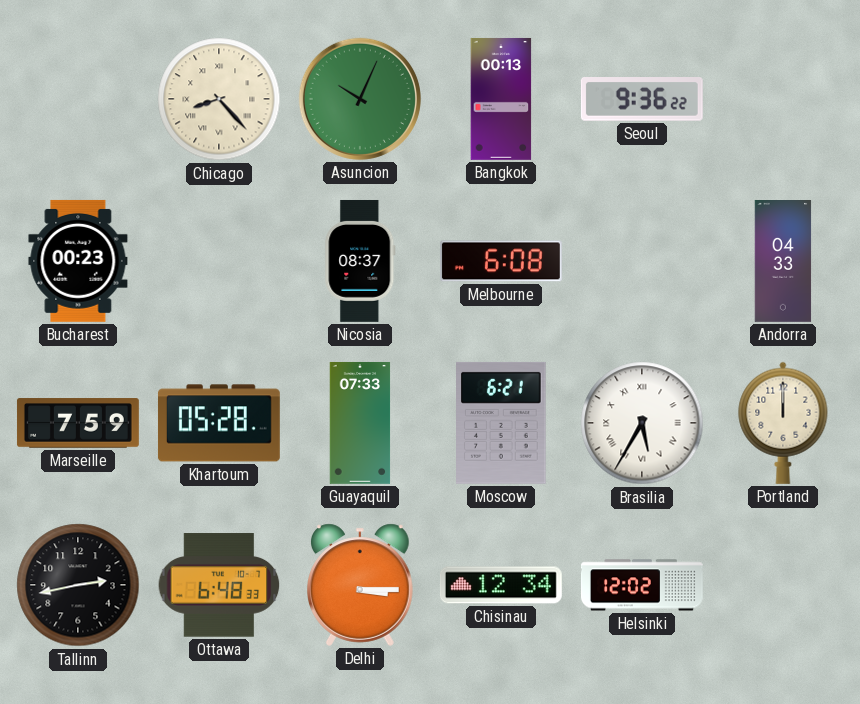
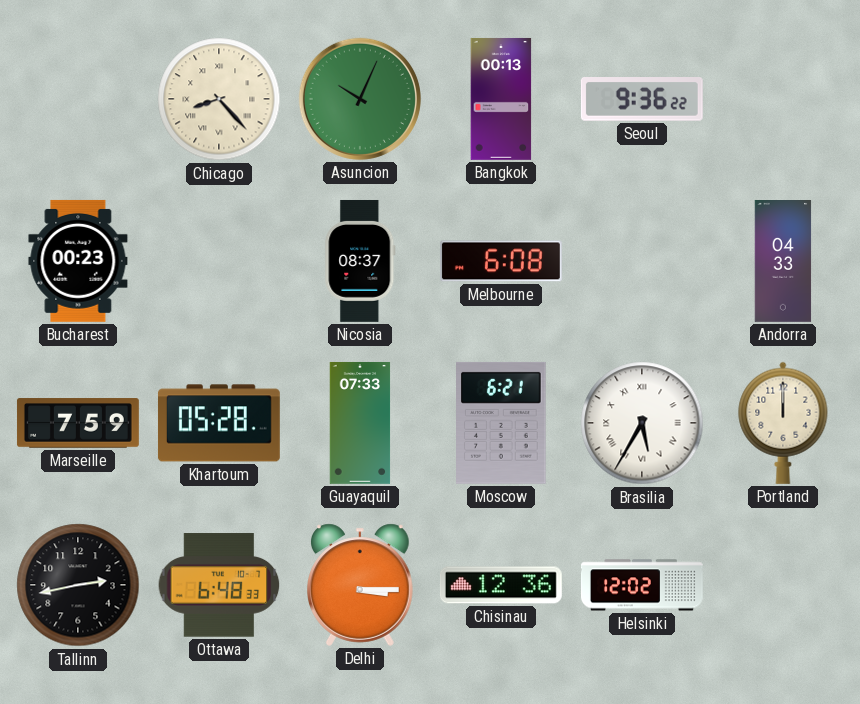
Chisinau: 12:34 -> 12:36 (501, 585)
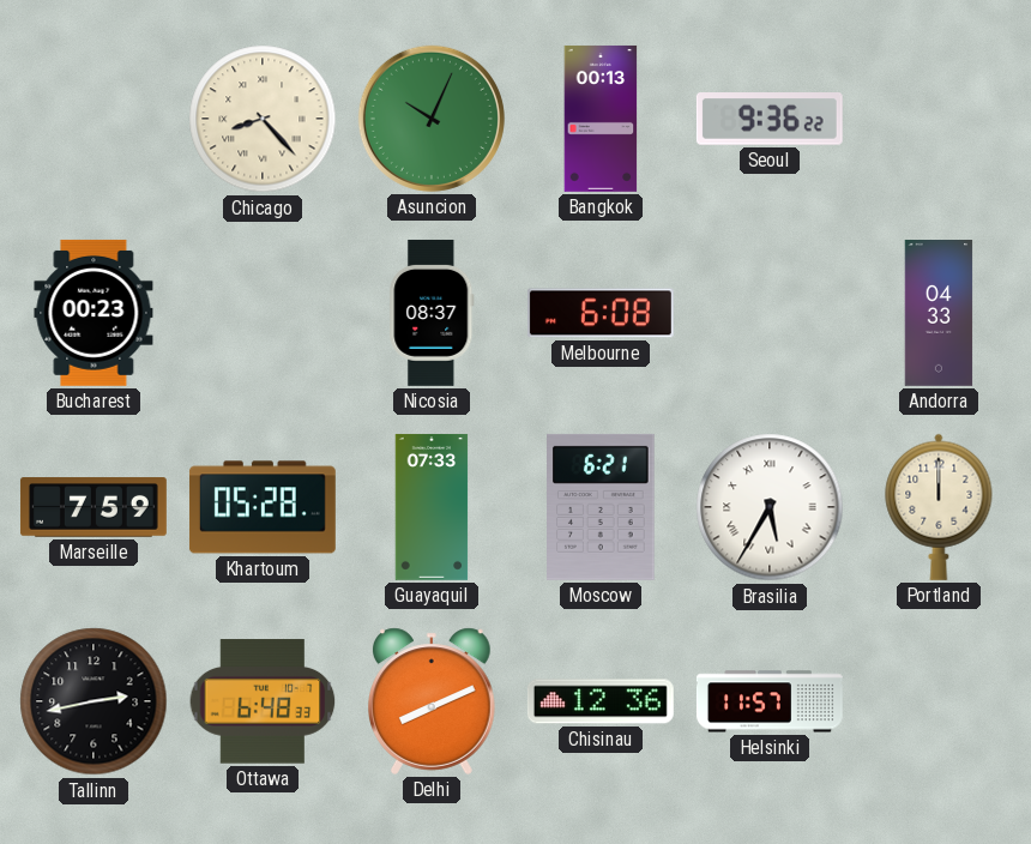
Delhi: 3:15 -> 8:11 (433, 701)
Helsinki: 12:02 -> 11:57 (770, 701)
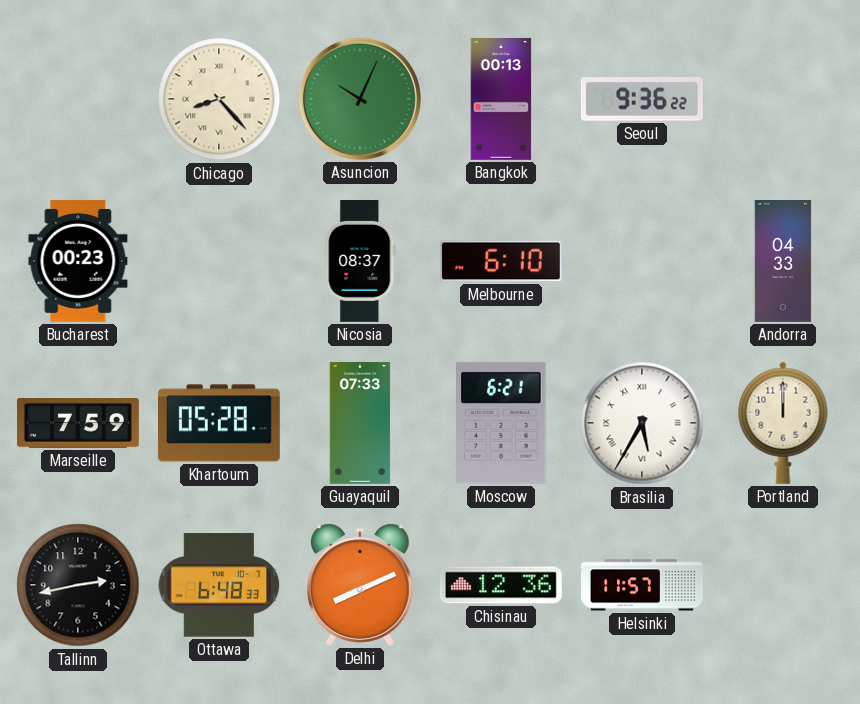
Melbourne: 6:08 -> 6:10 (501, 261)
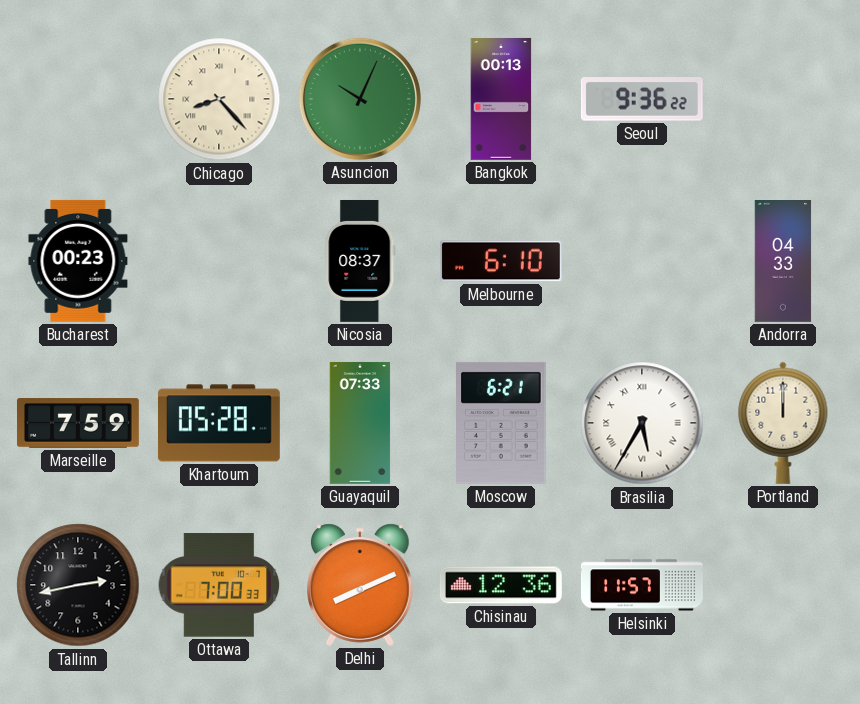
Ottawa: 6:48 -> 7:00 (219, 585)
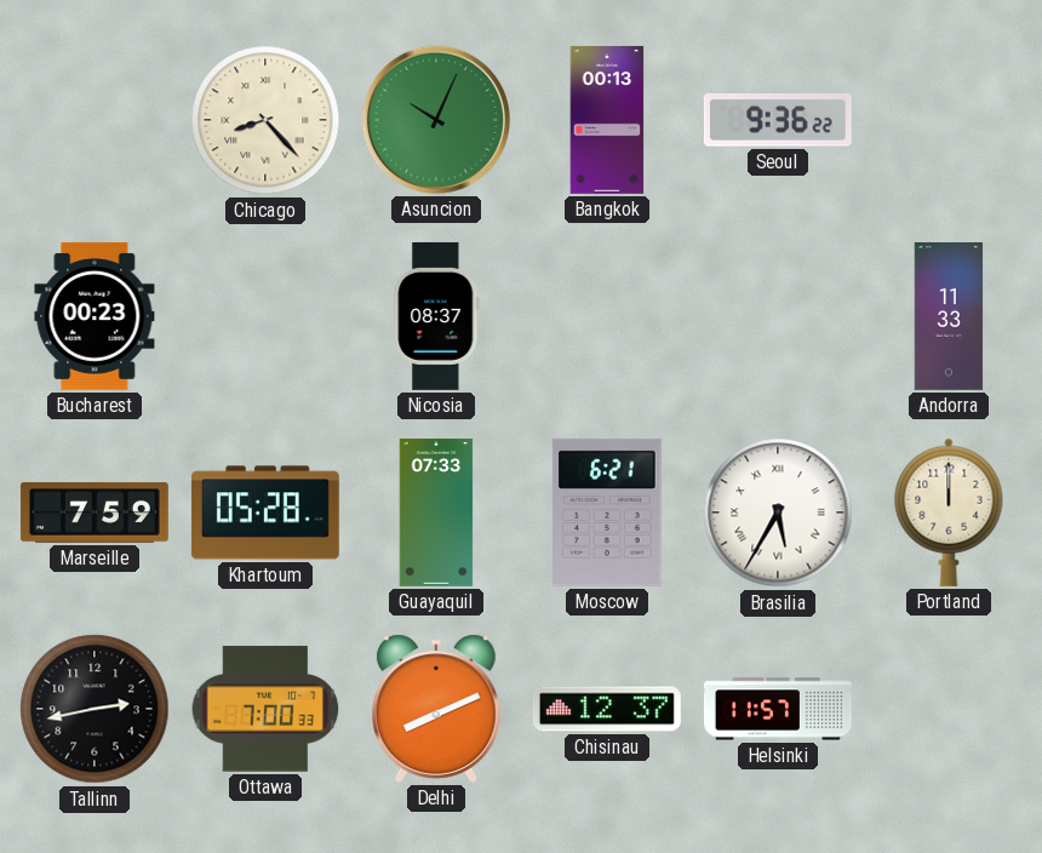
Melbourne: 6:10 -> none (501, 261)
Andorra: 04:33 -> 11:33 (949, 317)
Chisinau: 12:36 -> 12:37 (607, 709)
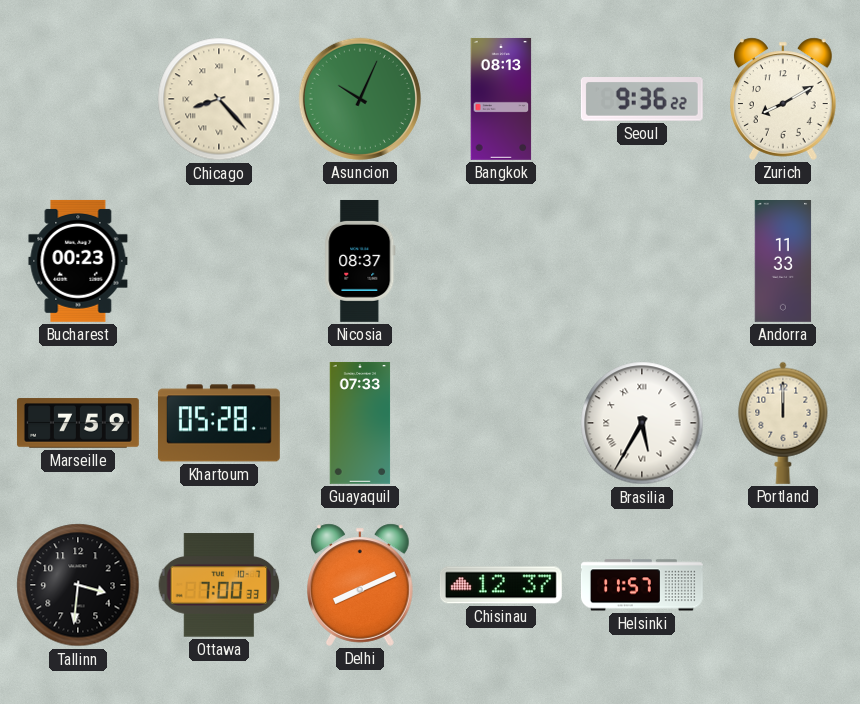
Bangkok: 00:13 -> 08:13 (501, 99)
Zurich: none -> 8:10 (784, 99)
Moscow: 6:21 -> none (608, 513)
Tallinn: 2:43 -> 3:31 (78, 585)
